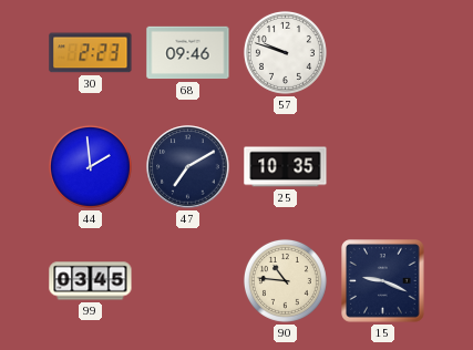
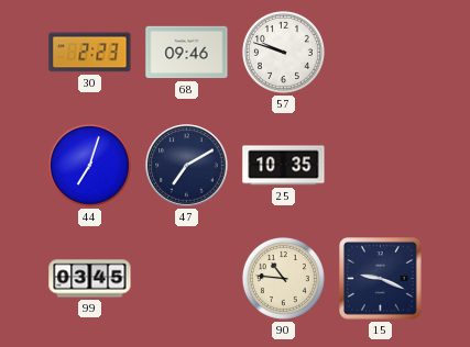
44: 1:59 -> 7:03 (89, 165)
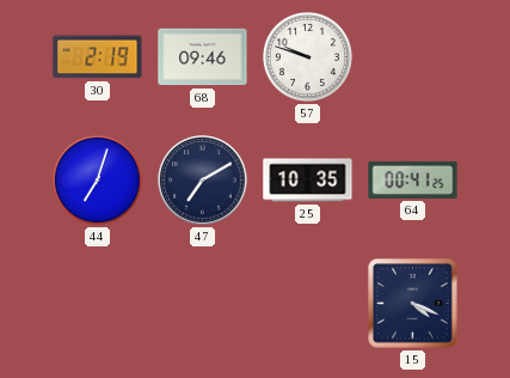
30: 2:23 -> 2:19 (98, 57)
64: none -> 00:41 (413, 179)
99: 03:45 -> none (90, 279)
90: 10:46 -> none (283, 278)
15: 9:19 -> 4:19 (413, 304)
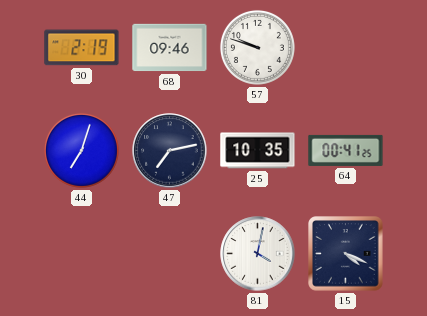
47: 7:10 -> 7:13 (170, 151)
81: none -> 4:02 (258, 254)
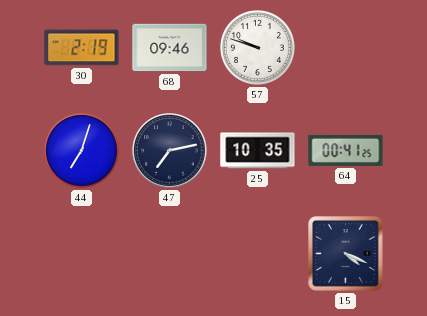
81: 4:02 -> none (258, 254)
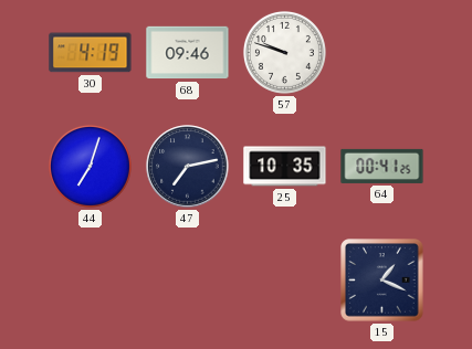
30: 2:19 -> 4:19 (91, 53)
15: 4:19 -> 1:19 (382, 281)
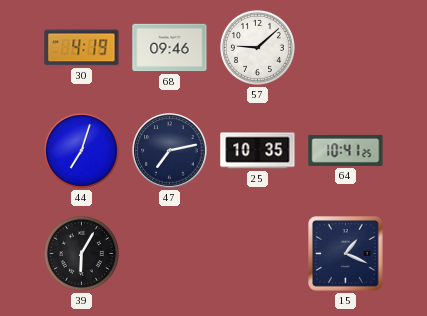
57: 9:48 -> 9:08 (257, 47)
64: 00:41 -> 10:41 (346, 150)
39: none -> 6:05 (81, 253)
